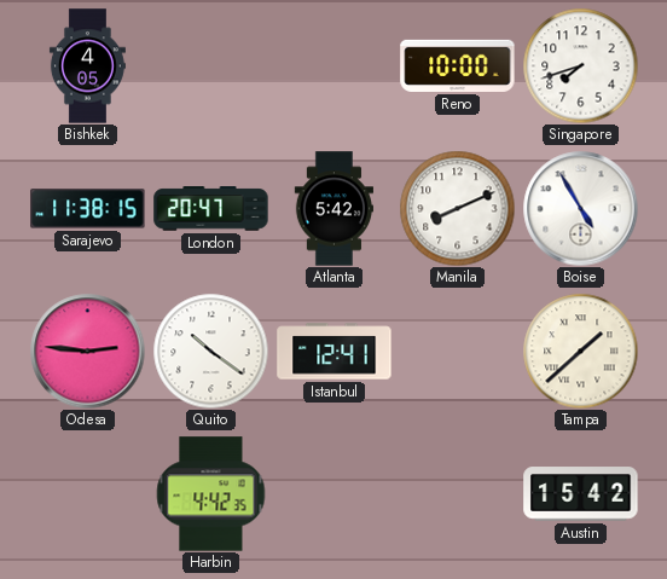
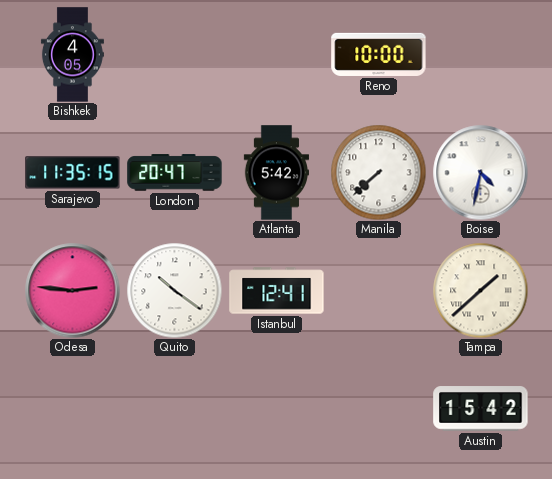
Singapore: 7:42 -> none (580, 65)
Sarajevo: 11:38 -> 11:35 (73, 173)
Manila: 8:11 -> 7:38 (378, 172)
Boise: 4:55 -> 4:32 (480, 172)
Harbin: 4:42 -> none (211, 494)
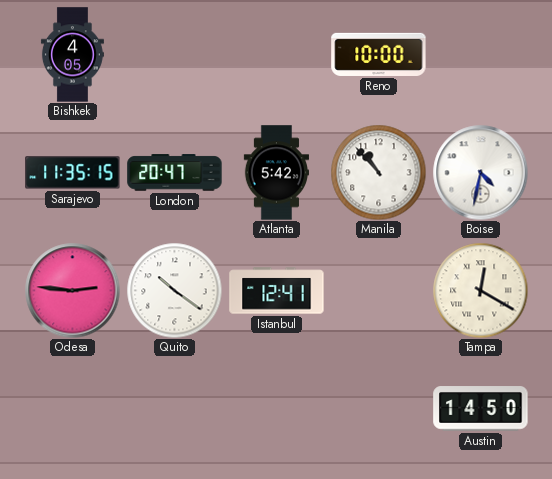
Manila: 7:38 -> 10:53 (378, 172)
Tampa: 1:38 -> 12:20 (480, 290)
Austin: 15:42 -> 14:50 (481, 409)
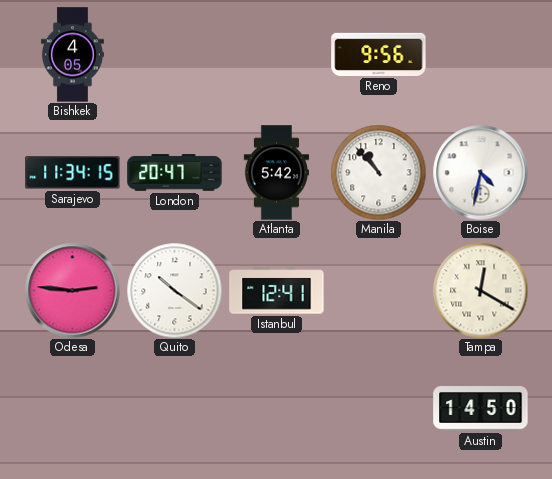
Reno: 10:00 -> 9:56 (379, 54)
Sarajevo: 11:35 -> 11:34 (73, 173)
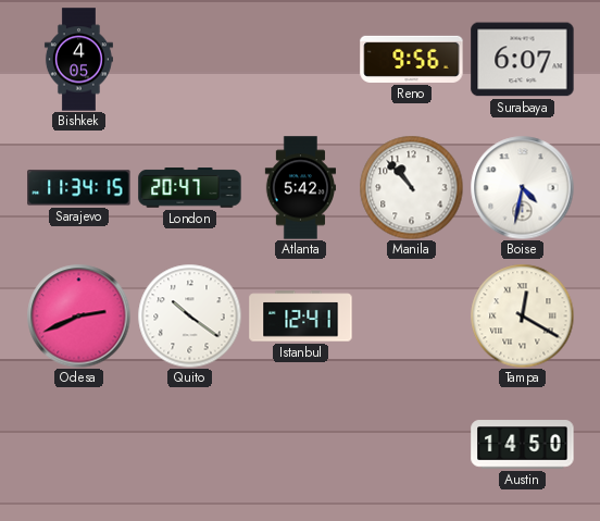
Surabaya: none -> 6:07 (523, 60)
Odesa: 2:46 -> 2:41 (78, 315)
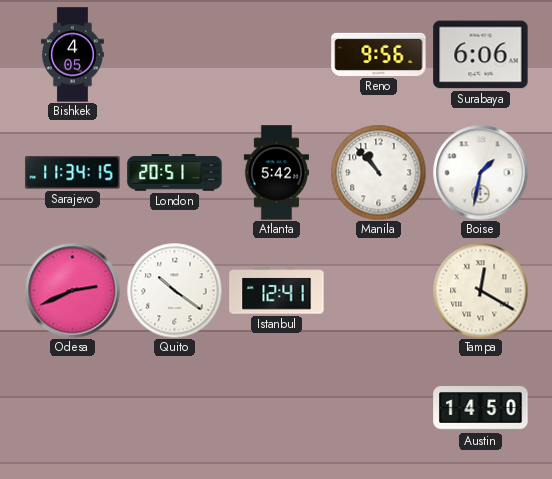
Surabaya: 6:07 -> 6:06 (481, 55)
London: 20:47 -> 20:51 (175, 173)
Boise: 4:32 -> 1:32 (480, 172)
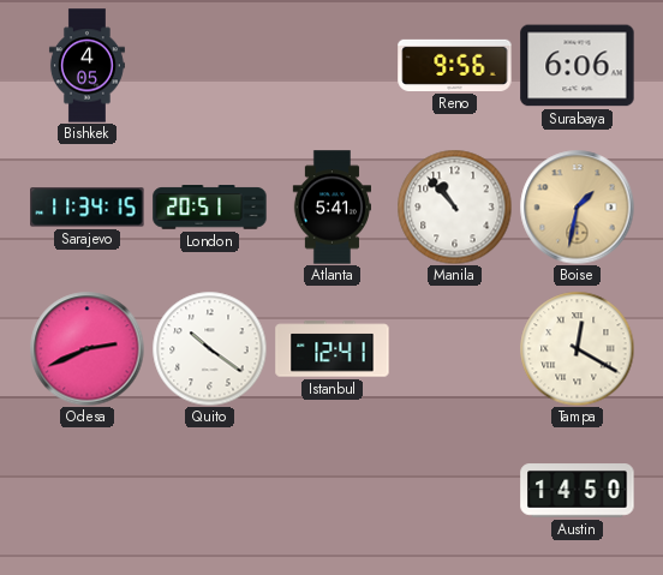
Atlanta: 5:42 -> 5:41 (331, 208)
Boise dial: white -> champagne (577, 206)
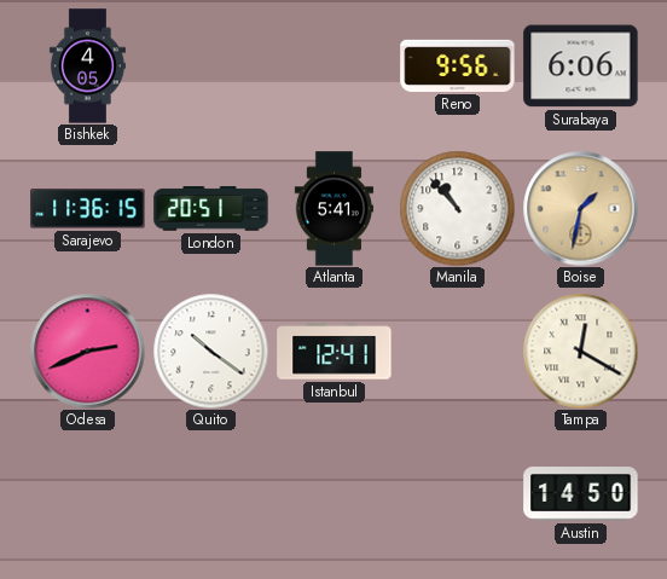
Sarajevo: 11:34 -> 11:36 (88, 209)
